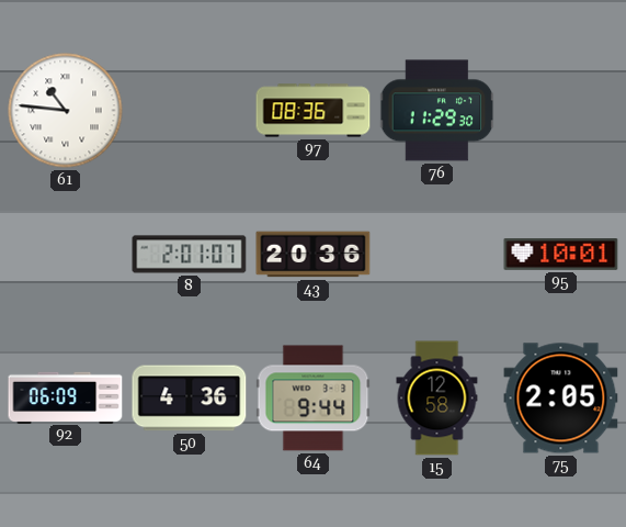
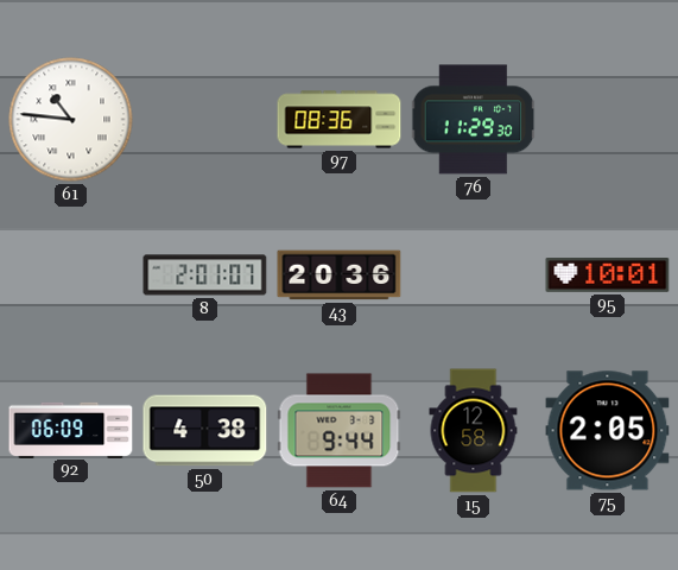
50: 4:36 -> 4:38 (205, 431)
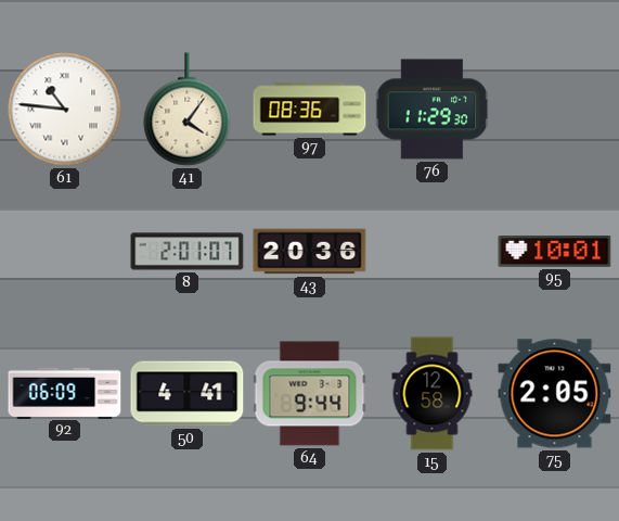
41: none -> 4:06 (188, 110)
50: 4:38 -> 4:41 (188, 394)
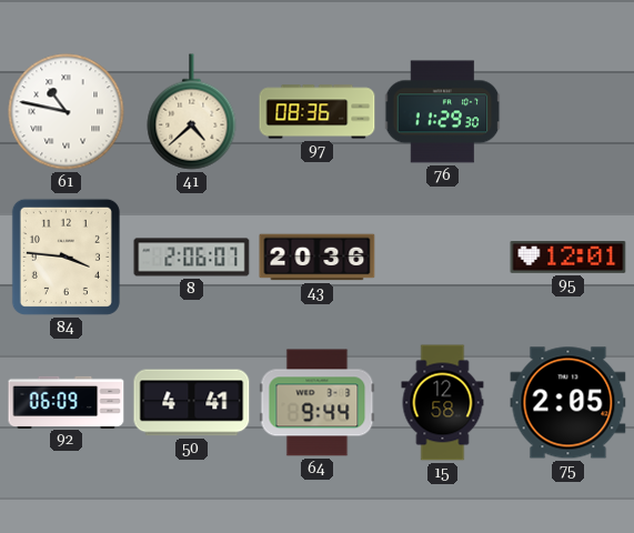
61: 10:46 -> 10:47 (67, 112)
41: 4:06 -> 4:38 (192, 112)
84: none -> 3:46 (66, 257)
8: 2:01 -> 2:06 (192, 258)
95: 10:01 -> 12:01 (568, 258)
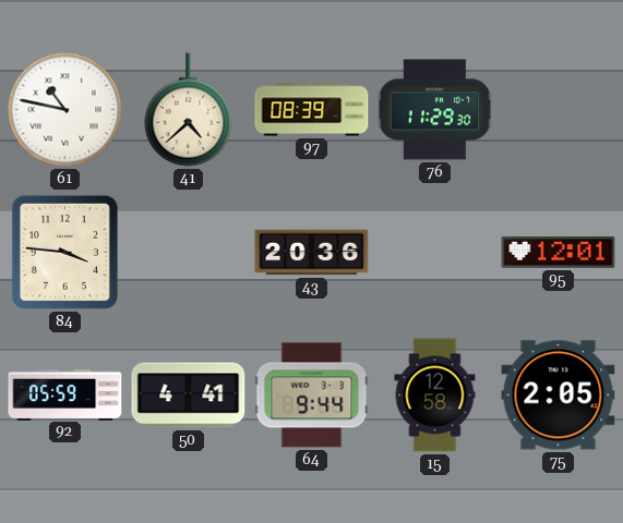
97: 08:36 -> 08:39 (312, 110)
8: 2:06 -> none (192, 258)
92: 06:09 -> 05:59 (65, 394)
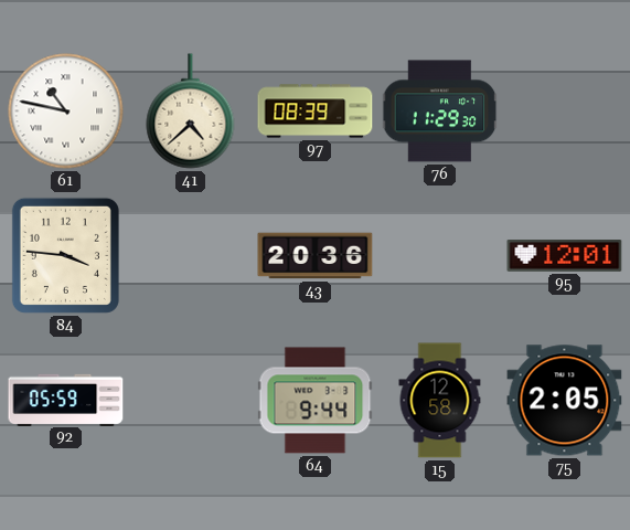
50: 4:41 -> none (189, 396)
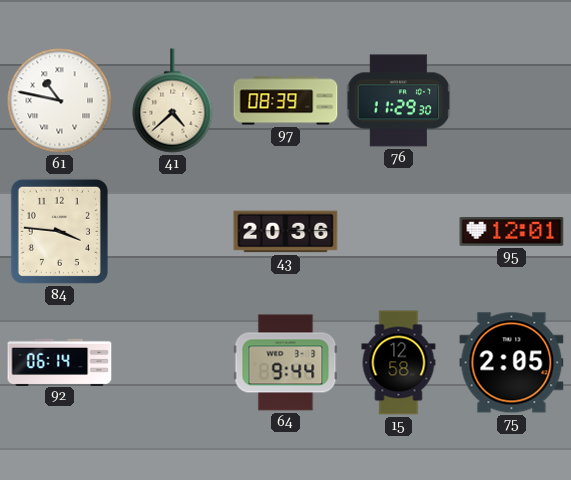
92: 05:59 -> 06:14 (60, 362)
